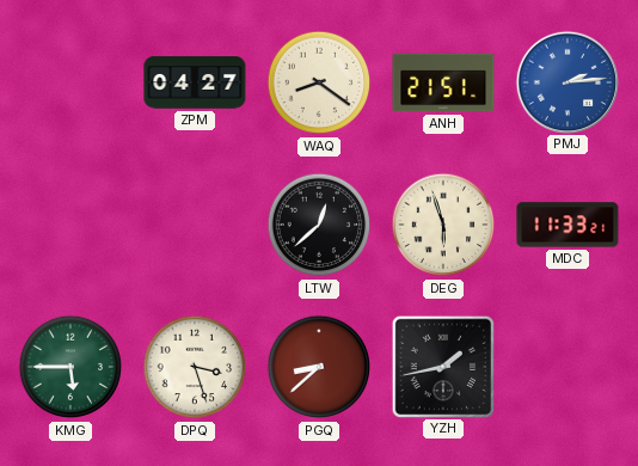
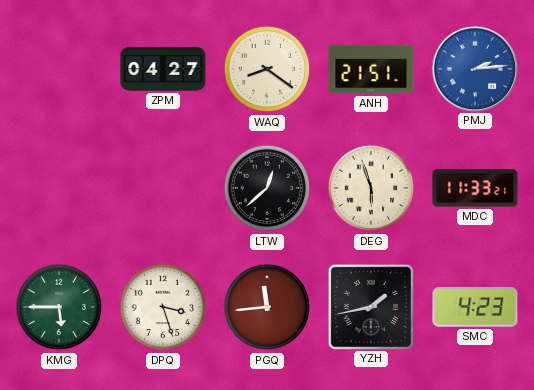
PGQ: 8:38 -> 11:44 (267, 307)
SMC: none -> 4:23 (475, 307)
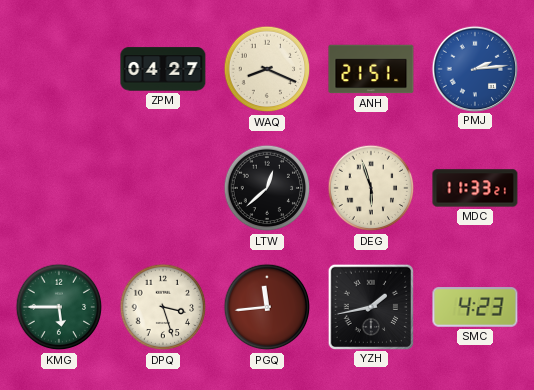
WAQ: 8:21 -> 8:19 (267, 69)
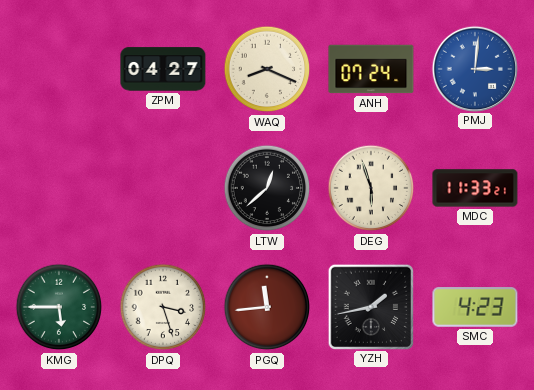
ANH: 21:51 -> 07:24 (371, 69)
PMJ: 2:14 -> 3:01 (474, 68)
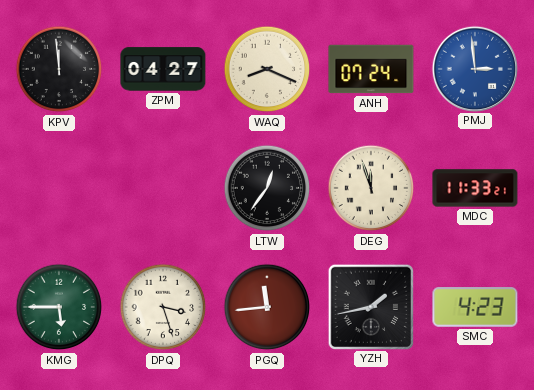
KPV: none -> 11:59 (59, 69)
PMJ: 3:01 -> 2:59 (474, 68)
LTW: 12:38 -> 12:36 (267, 188)
DEG: 5:57 -> 11:57 (371, 188)
